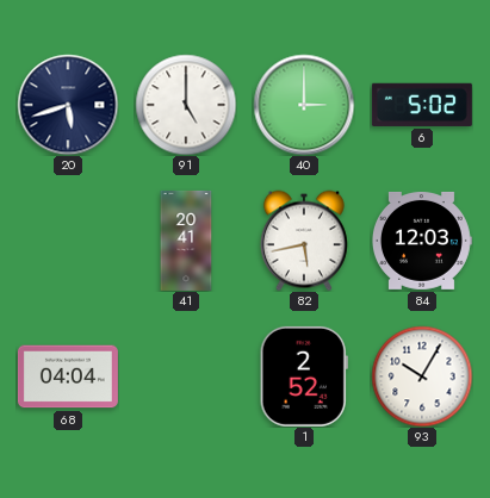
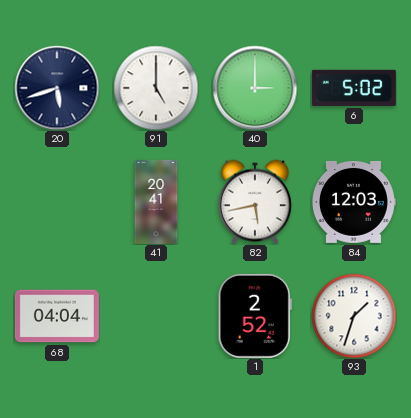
93: 10:05 -> 1:33 (354, 316)
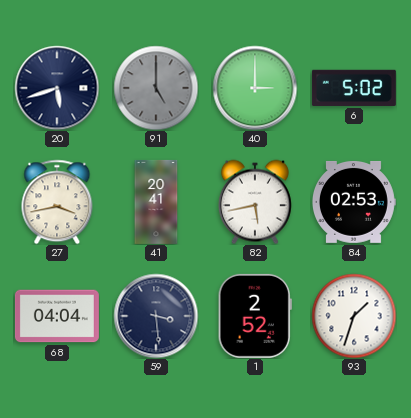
91 dial: white -> grey (156, 88)
27: none -> 3:43 (57, 202)
84: 12:03 -> 02:53 (354, 202)
59: none -> 3:29 (156, 316)
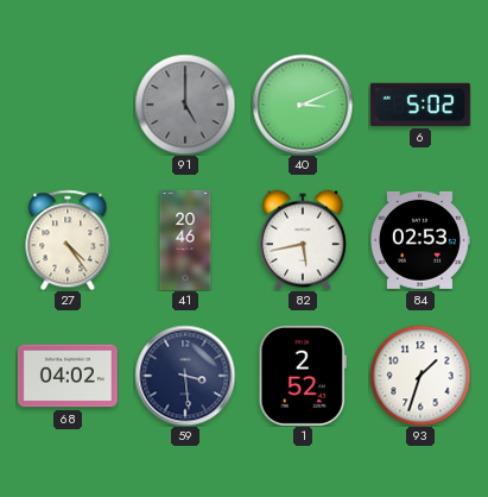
20: 5:42 -> none (57, 88)
40: 3:00 -> 3:11 (303, 105)
27: 3:43 -> 4:24 (68, 240)
41: 20:41 -> 20:46 (185, 240)
68: 04:04 -> 04:02 (68, 376)
